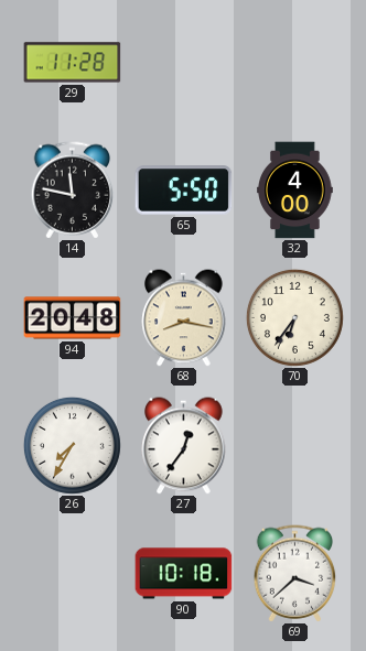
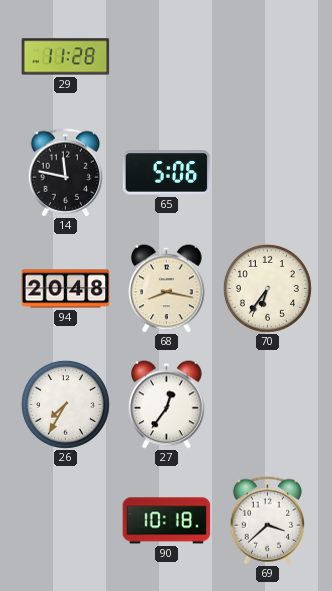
65: 5:50 -> 5:06 (167, 173)
32: 4:00 -> none (295, 191)
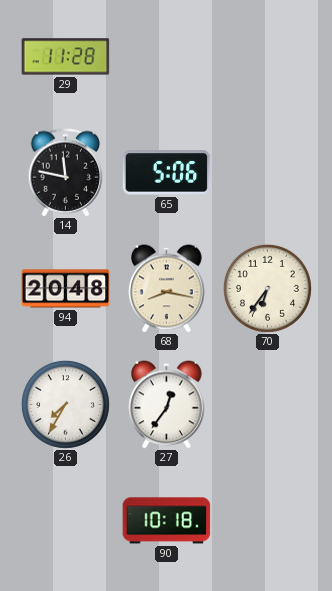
69: 3:38 -> none (268, 521)
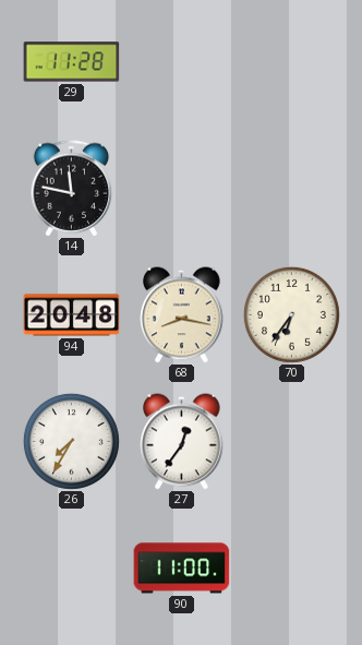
65: 5:06 -> none (167, 173)
90: 10:18 -> 11:00 (182, 569)
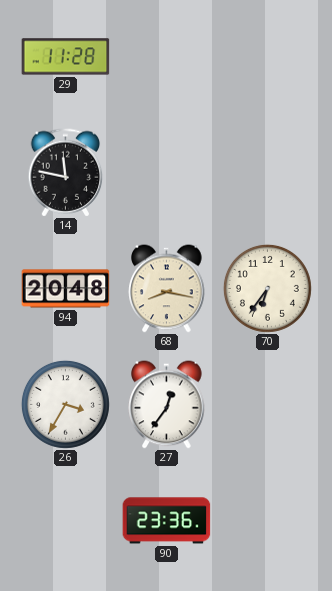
26: 7:35 -> 3:35 (65, 404)
90: 11:00 -> 23:36 (167, 521)
